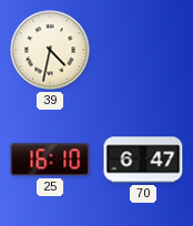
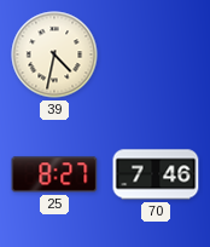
25: 16:10 -> 8:27 (54, 174)
70: 6:47 -> 7:46 (156, 174)
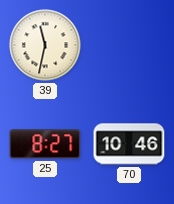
39: 4:32 -> 11:32 (45, 45)
70: 7:46 -> 10:46 (129, 144)
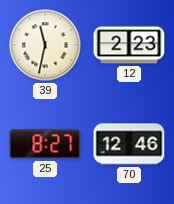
12: none -> 2:23 (129, 45)
70: 10:46 -> 12:46 (129, 144)
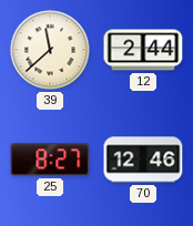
39: 11:32 -> 11:38 (50, 50)
12: 2:23 -> 2:44 (143, 50)
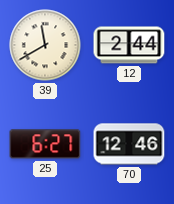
39: 11:38 -> 11:40 (45, 45)
25: 8:27 -> 6:27 (45, 144)
